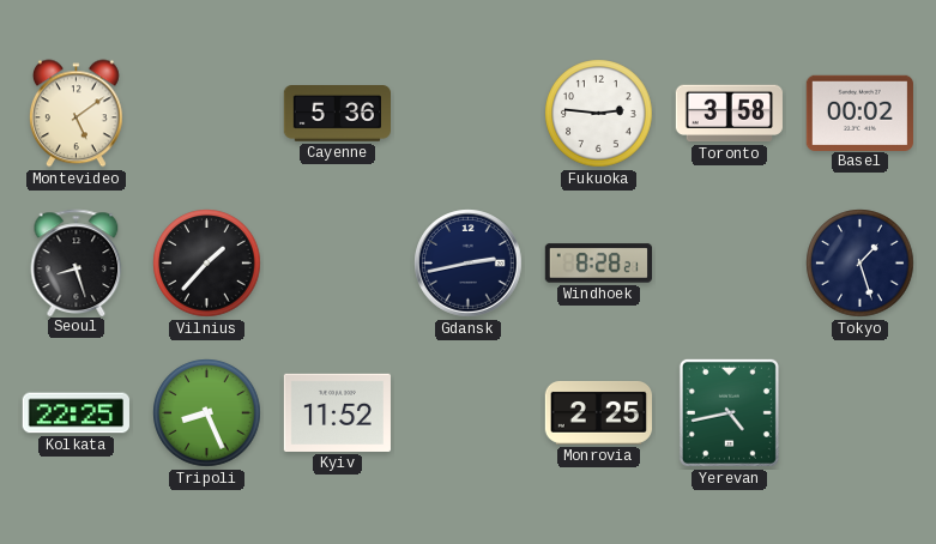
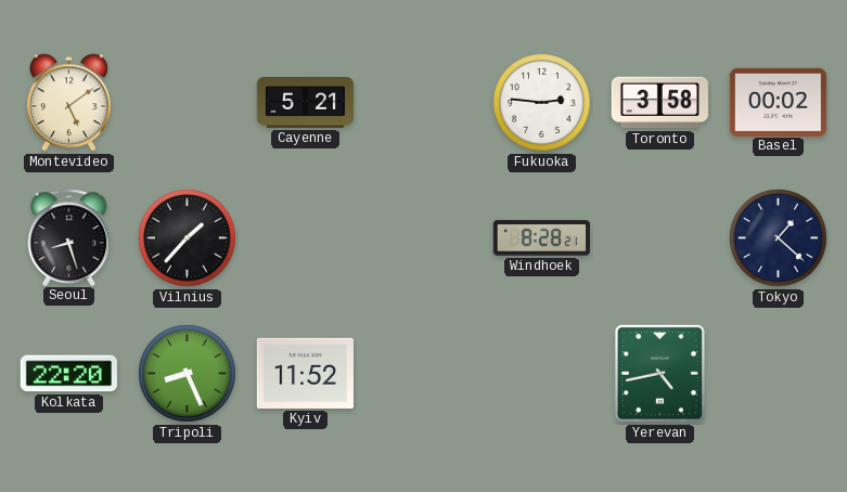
Cayenne: 5:36 -> 5:21 (305, 103)
Gdansk: 2:43 -> none (469, 264)
Tokyo: 1:27 -> 1:22 (779, 238)
Kolkata: 22:25 -> 22:20 (68, 374)
Monrovia: 2:25 -> none (598, 412)
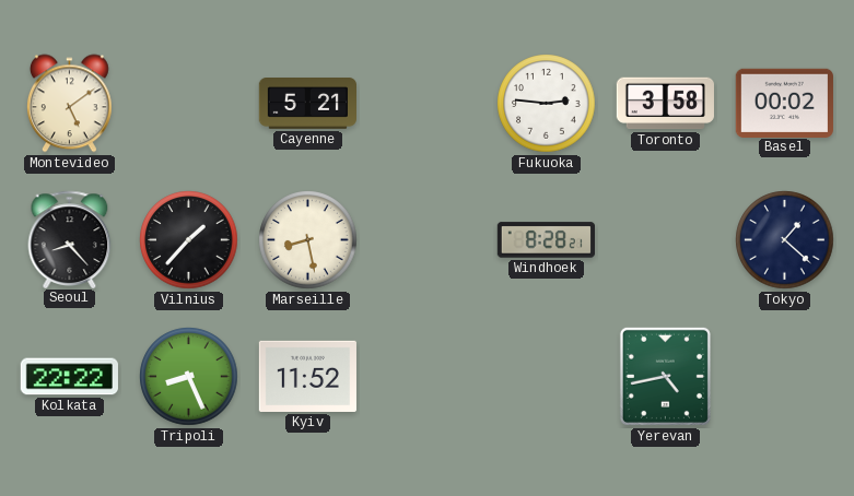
Seoul: 8:27 -> 8:23 (70, 239)
Marseille: none -> 8:28 (308, 240)
Kolkata: 22:20 -> 22:22 (69, 377)
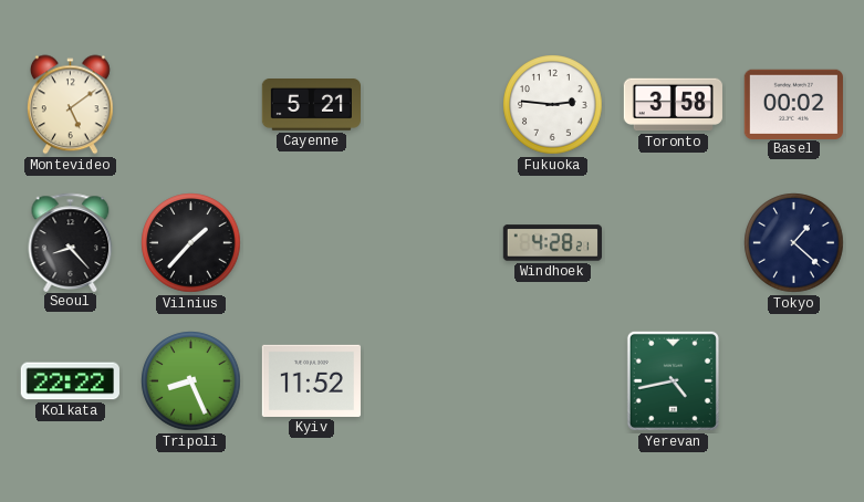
Marseille: 8:28 -> none (308, 240)
Windhoek: 8:28 -> 4:28 (552, 243)
